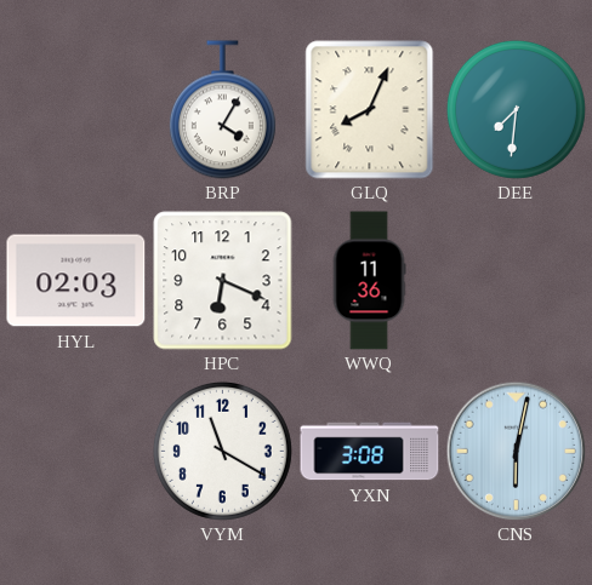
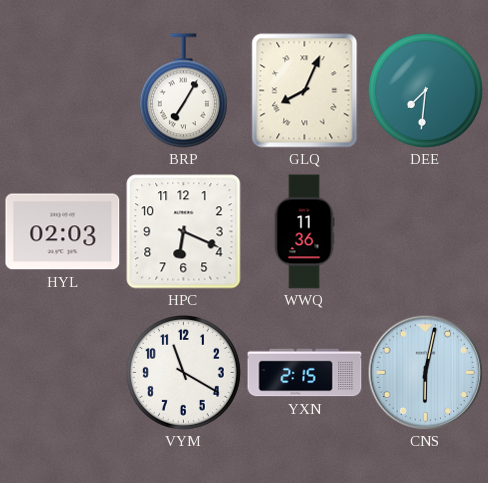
BRP: 4:05 -> 7:05 (183, 91)
YXN: 3:08 -> 2:15 (305, 373)
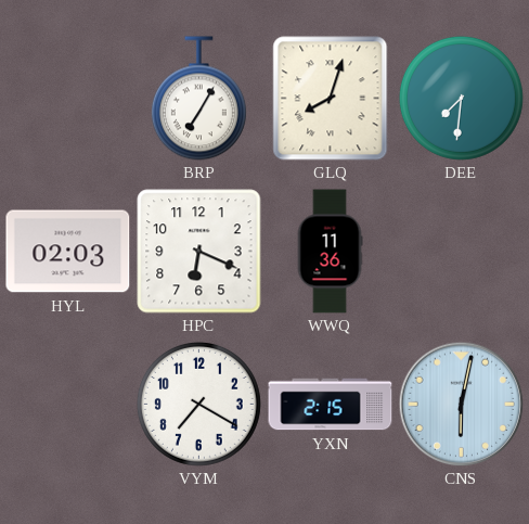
GLQ: 8:04 -> 8:03 (331, 99)
VYM: 11:20 -> 7:20 (198, 404)
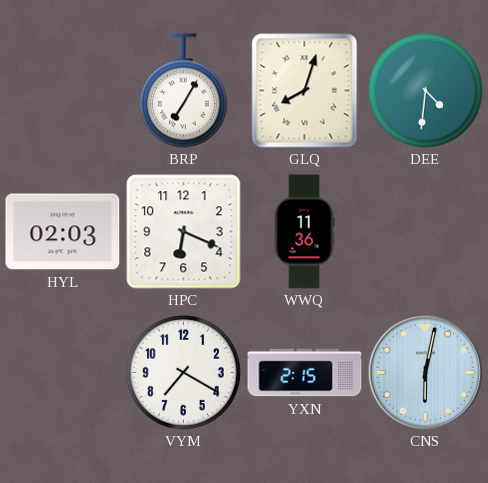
DEE: 7:31 -> 4:31 (425, 90)
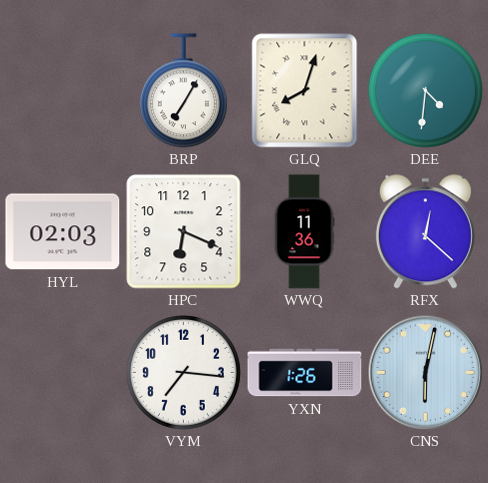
RFX: none -> 12:22 (425, 232)
VYM: 7:20 -> 7:16 (183, 372)
YXN: 2:15 -> 1:26 (305, 373)
